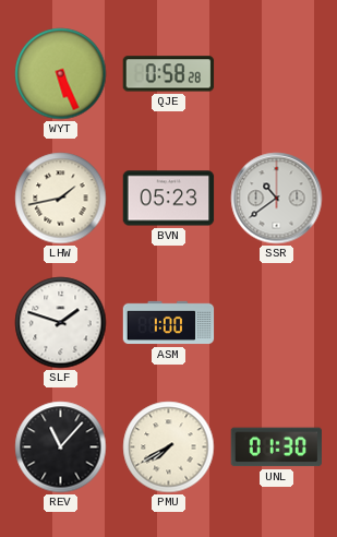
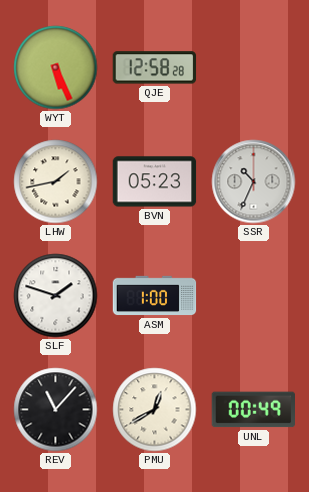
QJE: 0:58 -> 12:58 (155, 68)
SSR: 10:39 -> 10:34 (254, 182)
PMU: 7:40 -> 12:40 (155, 410)
UNL: 01:30 -> 00:49 (253, 410)
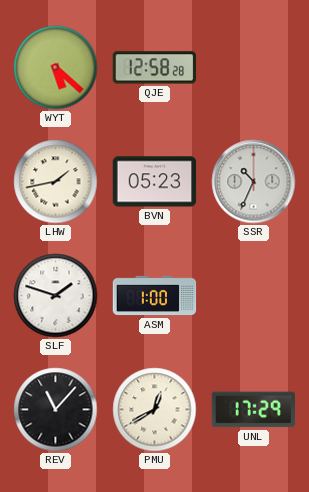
WYT: 5:26 -> 5:22 (56, 68)
UNL: 00:49 -> 17:29 (253, 410)
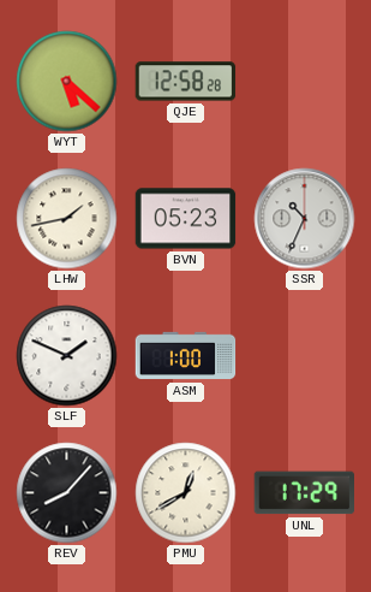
SLF: 1:48 -> 1:49 (67, 356)
REV: 11:07 -> 8:07 (67, 493)
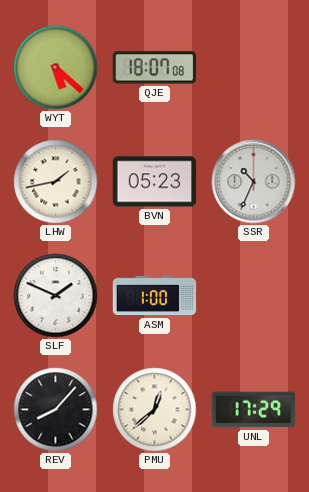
QJE: 12:58 -> 18:07 (155, 68)
PMU: 12:40 -> 12:38 (155, 410)
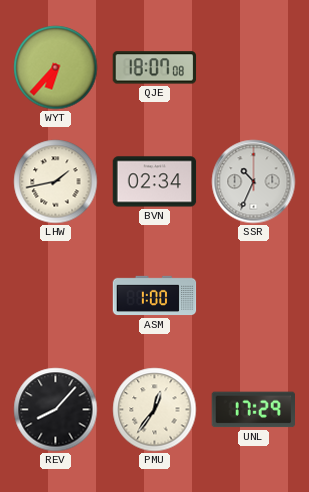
WYT: 5:22 -> 6:37 (56, 68)
BVN: 05:23 -> 02:34 (155, 182)
SLF: 1:49 -> none (56, 296)
PMU: 12:38 -> 12:36 (155, 410)
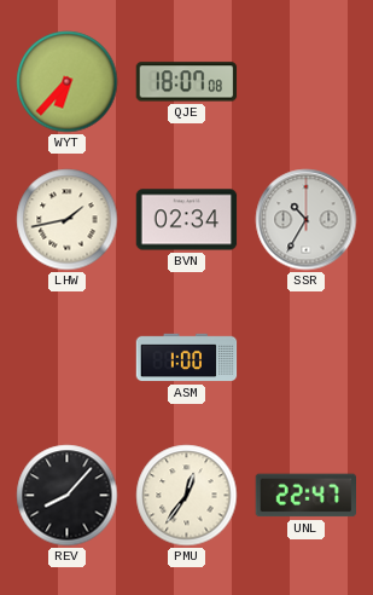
SSR: 10:34 -> 10:35 (307, 220)
UNL: 17:29 -> 22:47 (305, 496)
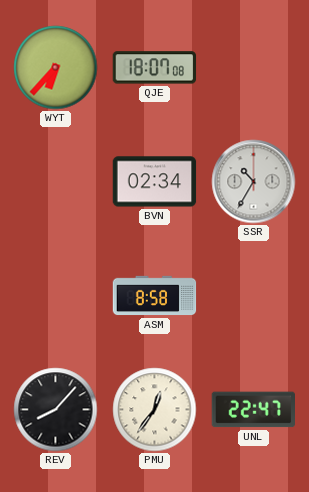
LHW: 1:43 -> none (68, 220)
ASM: 1:00 -> 8:58 (155, 296)
